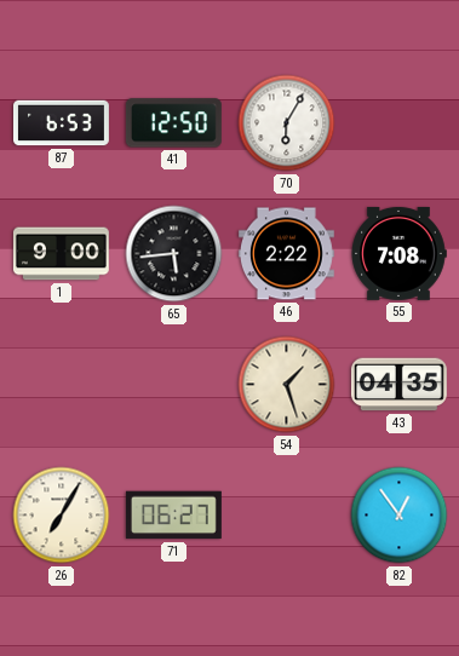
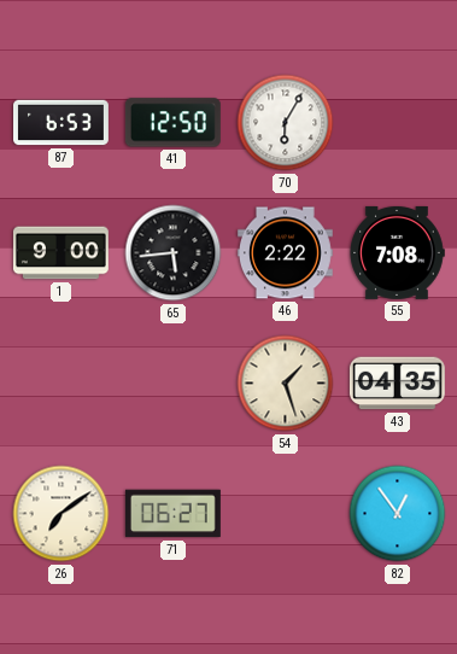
26: 7:05 -> 7:09 (61, 514)
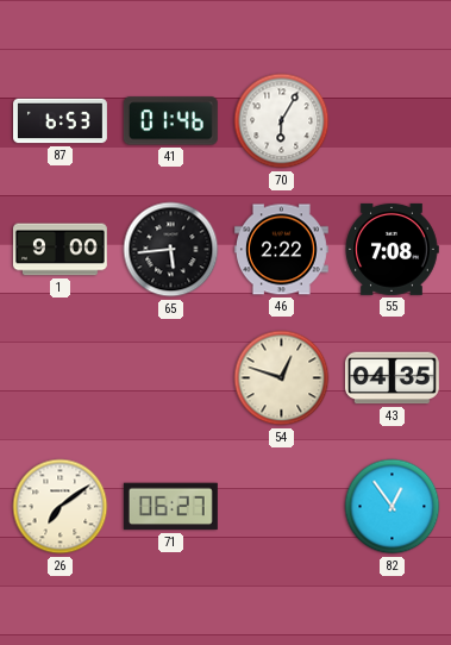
41: 12:50 -> 01:46 (170, 121)
54: 1:27 -> 12:48 (282, 378)
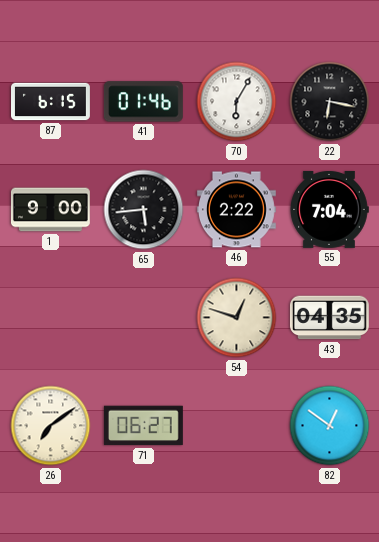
87: 6:53 -> 6:15 (51, 102)
22: none -> 6:17 (330, 102)
55: 7:08 -> 7:04 (329, 209)
82: 12:54 -> 12:51 (330, 426)
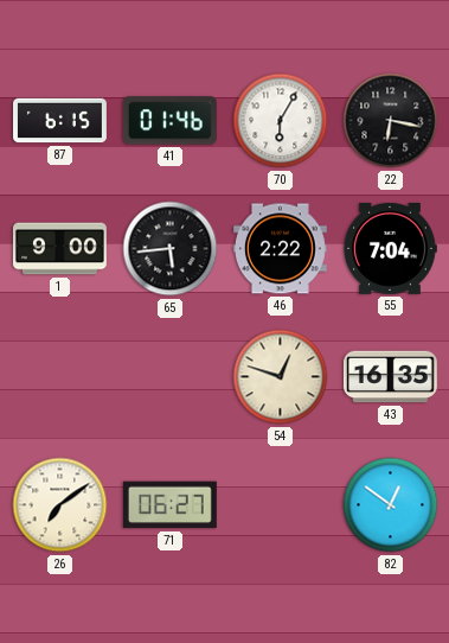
43: 04:35 -> 16:35 (390, 377)
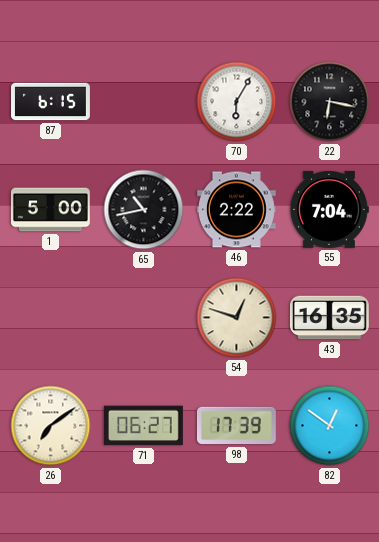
41: 01:46 -> none (169, 121)
1: 9:00 -> 5:00 (50, 210)
65: 5:44 -> 10:43 (144, 210)
98: none -> 17:39 (236, 426)
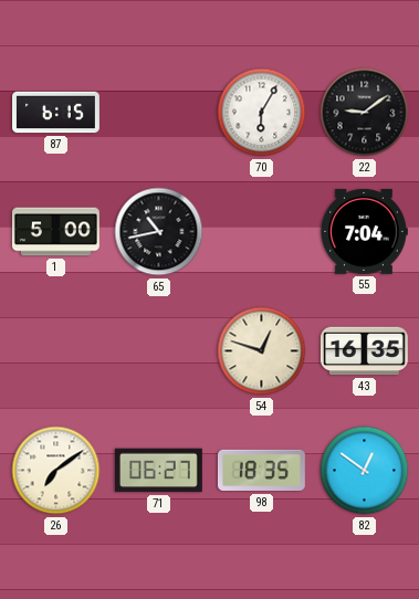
22: 6:17 -> 9:09 (365, 113)
46: 2:22 -> none (236, 210)
98: 17:39 -> 18:35 (261, 471)
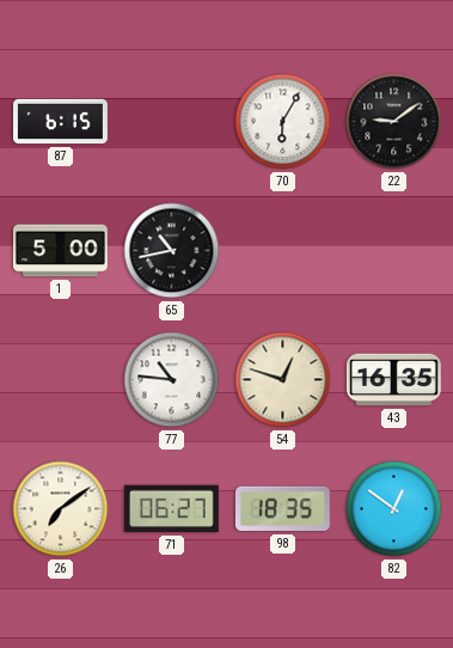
55: 7:04 -> none (364, 231)
77: none -> 10:46 (172, 380)
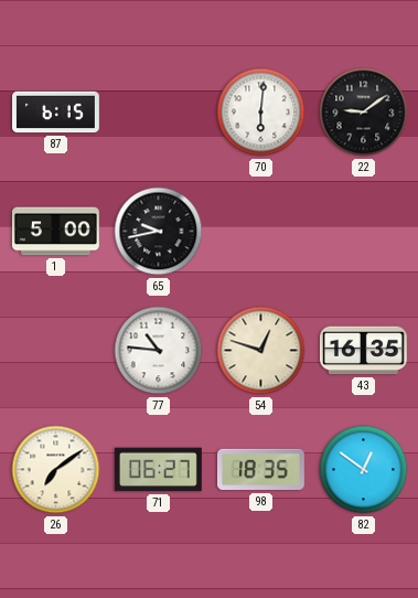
70: 6:05 -> 6:01 (261, 113)
65: 10:43 -> 9:43 (159, 232)
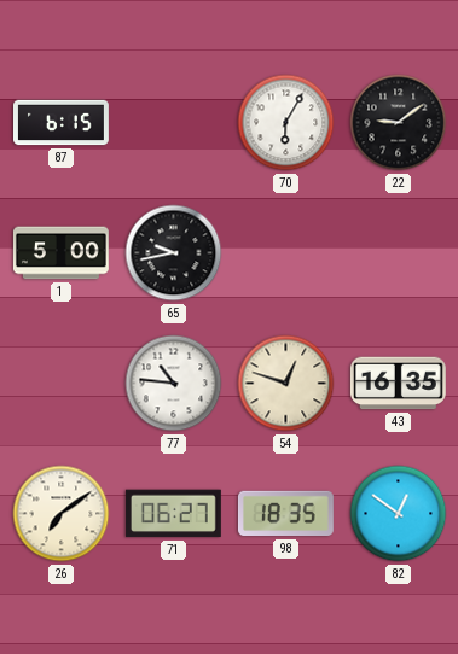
70: 6:01 -> 6:05 (286, 123)
